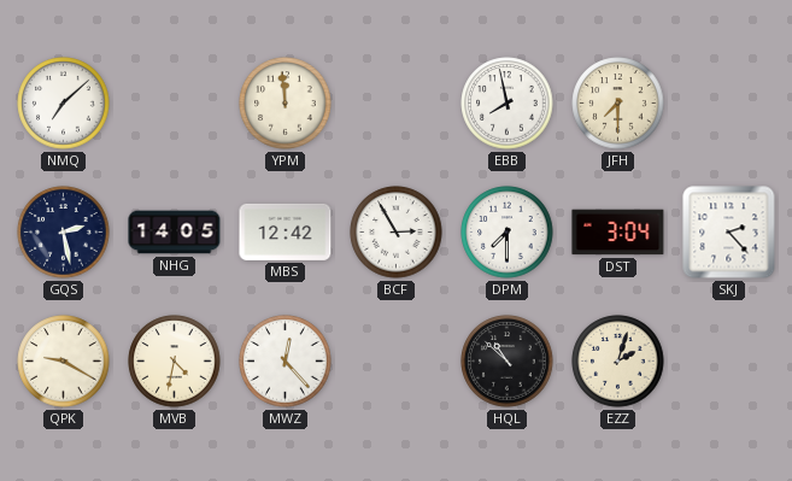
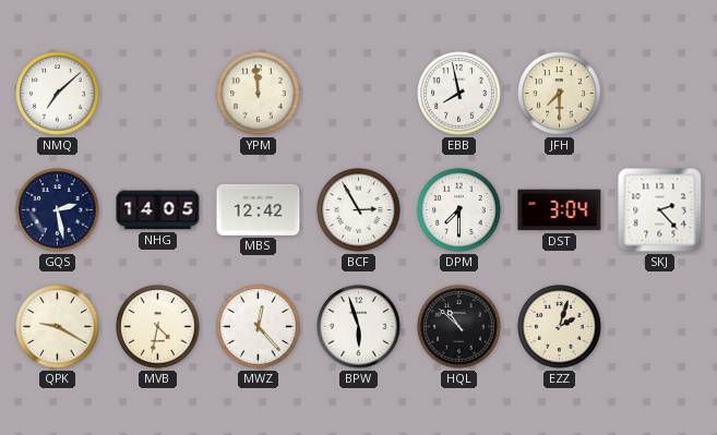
BPW: none -> 5:57 (359, 327)
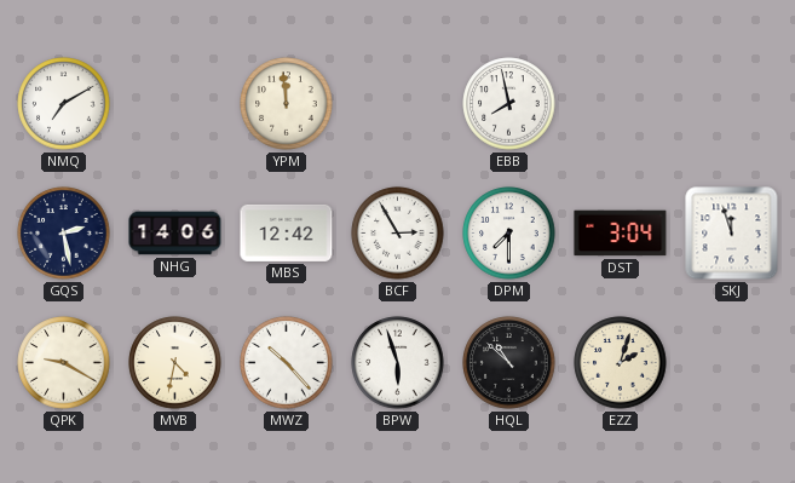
NMQ: 7:08 -> 7:10 (64, 104)
JFH: 7:30 -> none (560, 94)
NHG: 14:05 -> 14:06 (175, 234)
SKJ: 2:23 -> 11:57 (732, 234)
MWZ: 12:23 -> 10:23 (287, 363)
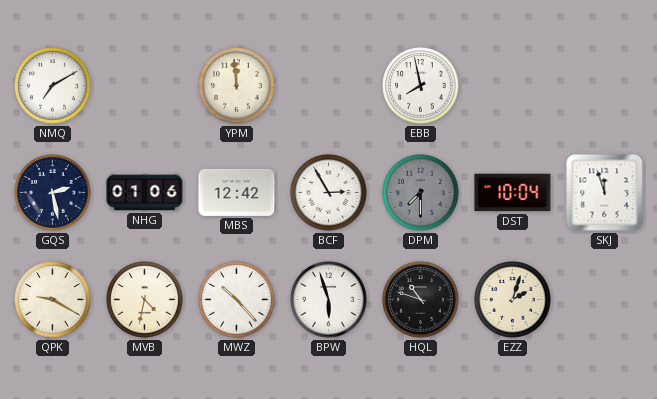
NHG: 14:06 -> 01:06 (145, 193)
DPM dial: white -> grey (421, 193)
DST: 3:04 -> 10:04 (513, 193)
HQL: 10:52 -> 10:48 (421, 300)
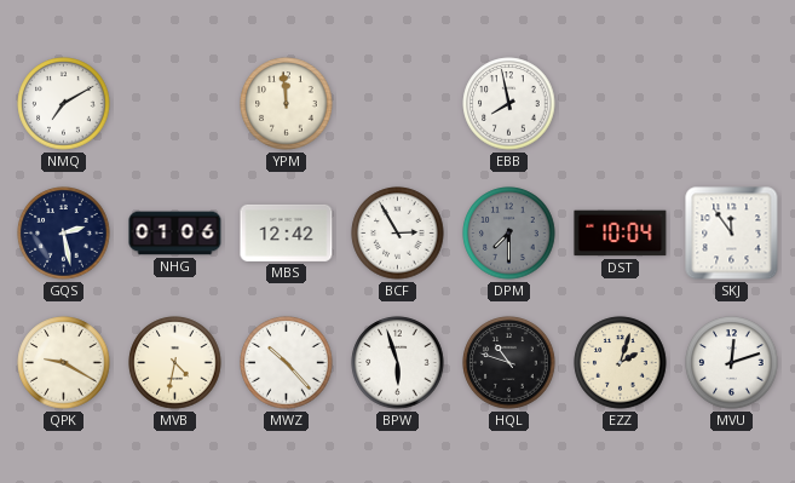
SKJ: 11:57 -> 11:54 (732, 234)
MVU: none -> 12:12 (732, 363)
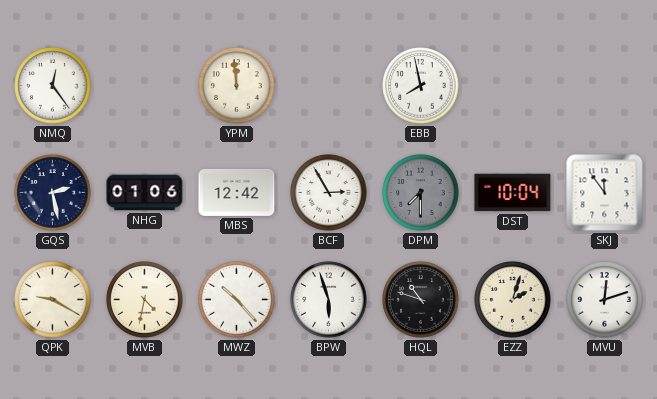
NMQ: 7:10 -> 12:24 (53, 86)
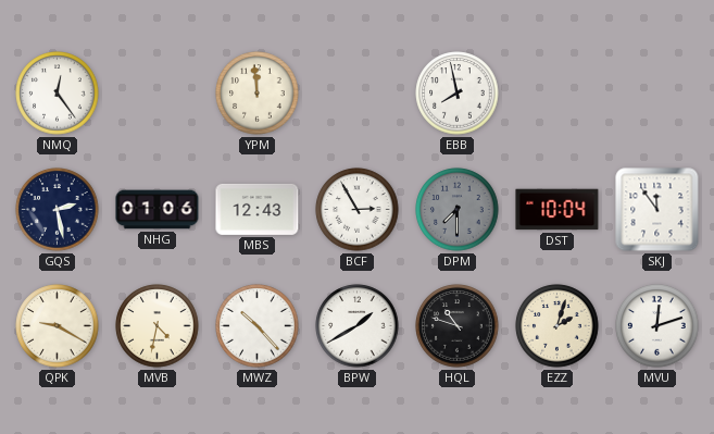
MBS: 12:42 -> 12:43 (258, 209)
BPW: 5:57 -> 1:40 (358, 326)
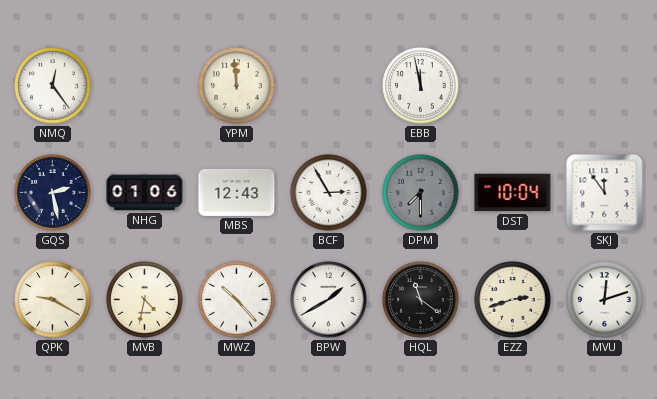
EBB: 7:58 -> 11:58 (421, 86)
HQL: 10:48 -> 11:21 (421, 300)
EZZ: 2:03 -> 2:42 (513, 300)
